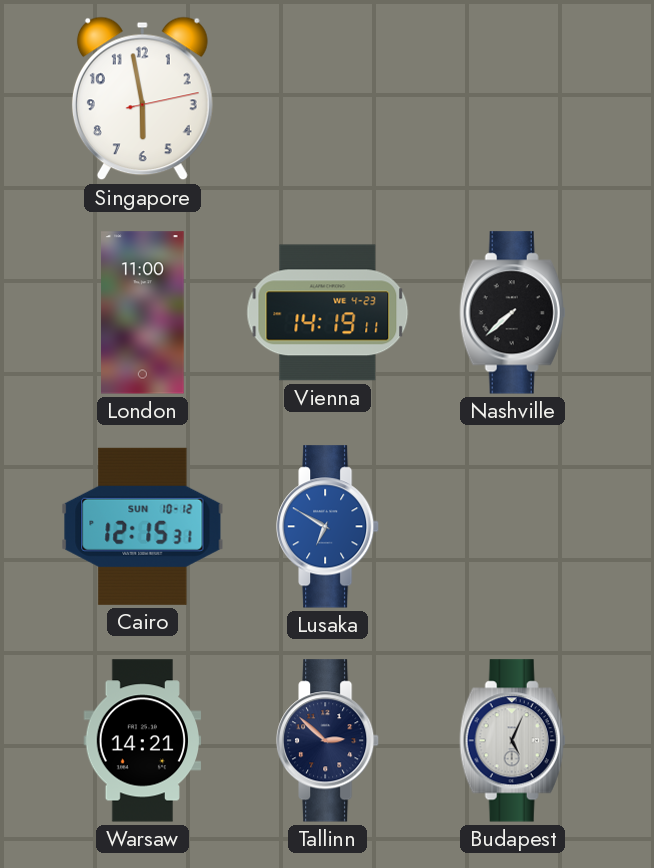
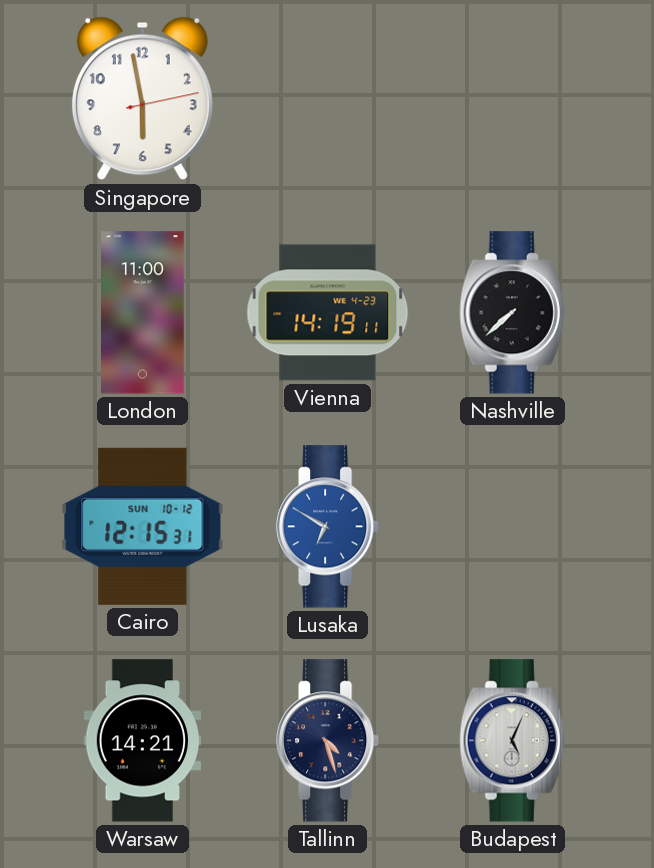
Tallinn: 2:52 -> 4:27 (329, 741)
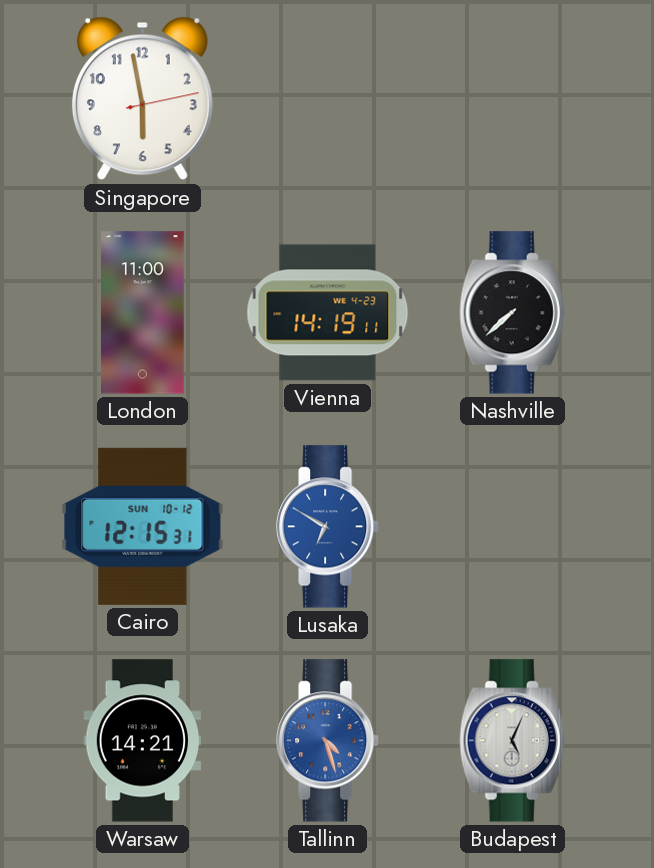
Tallinn dial: navy -> blue (329, 741)
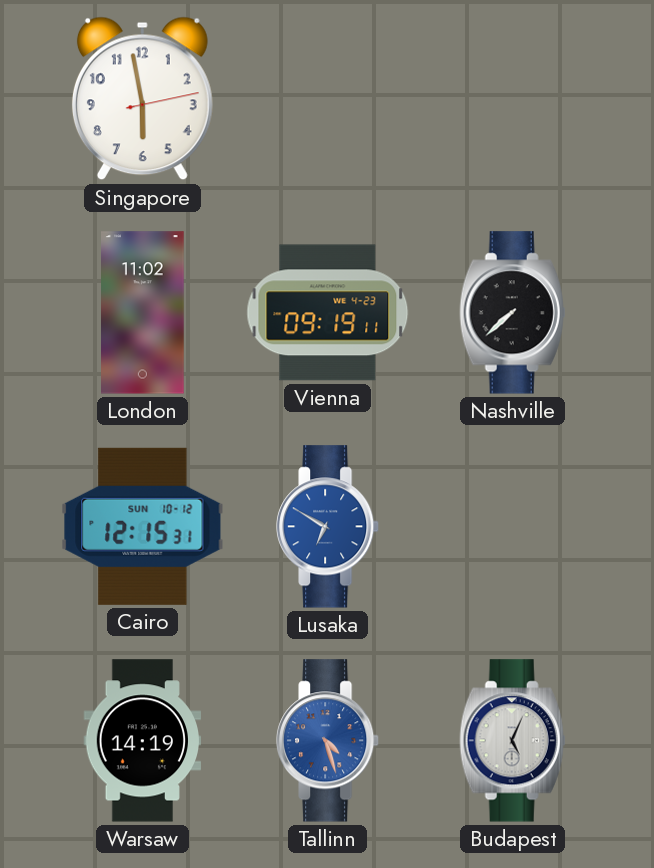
London: 11:00 -> 11:02 (143, 313)
Vienna: 14:19 -> 09:19 (328, 313)
Warsaw: 14:21 -> 14:19 (143, 741)
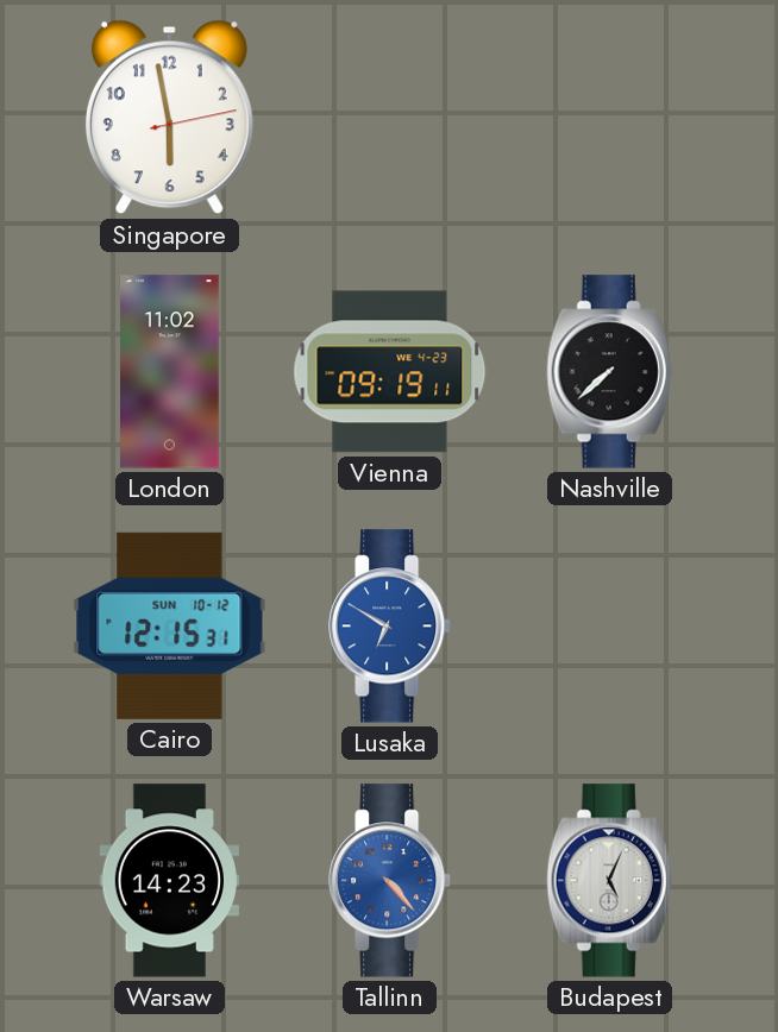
Warsaw: 14:19 -> 14:23 (170, 881)
Tallinn: 4:27 -> 4:23 (391, 881)
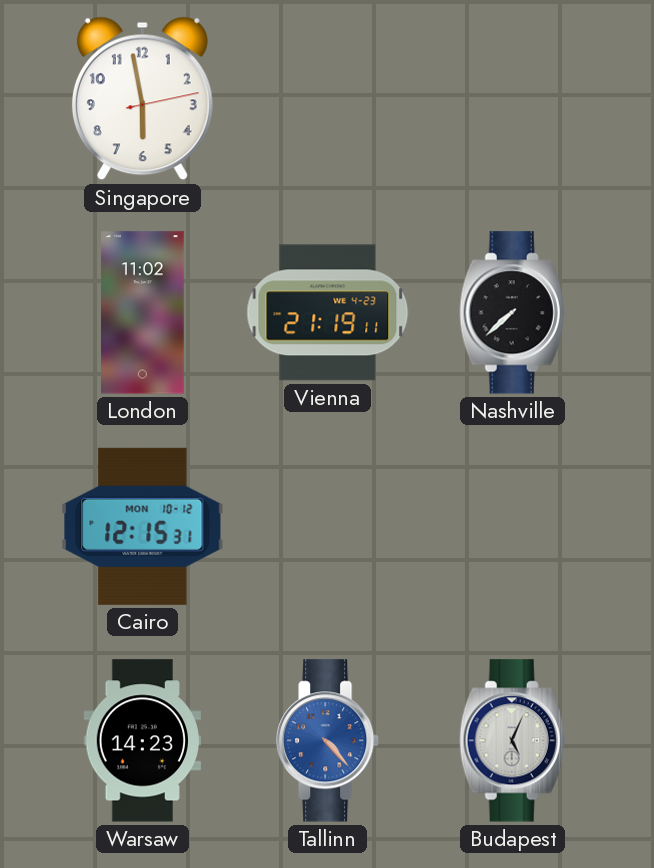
Vienna: 09:19 -> 21:19 (328, 313)
Cairo date: SUN 10-12 -> MON 10-12 (143, 526)
Lusaka: 6:50 -> none (391, 627)
